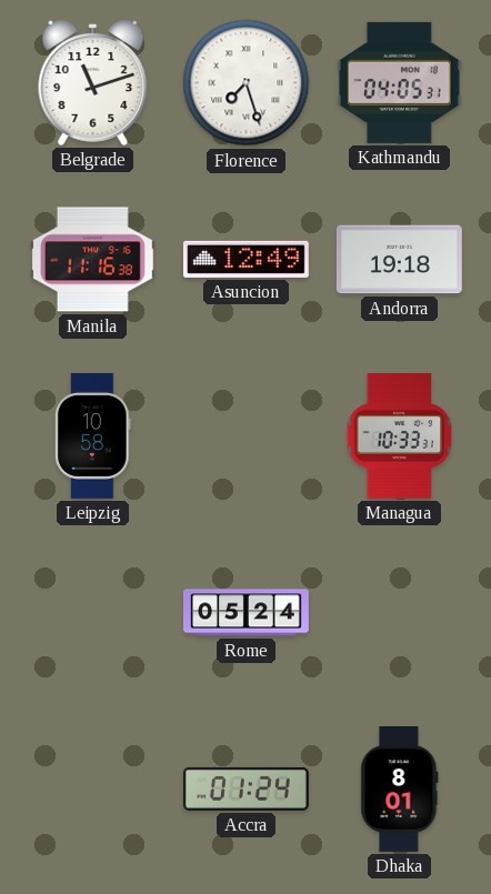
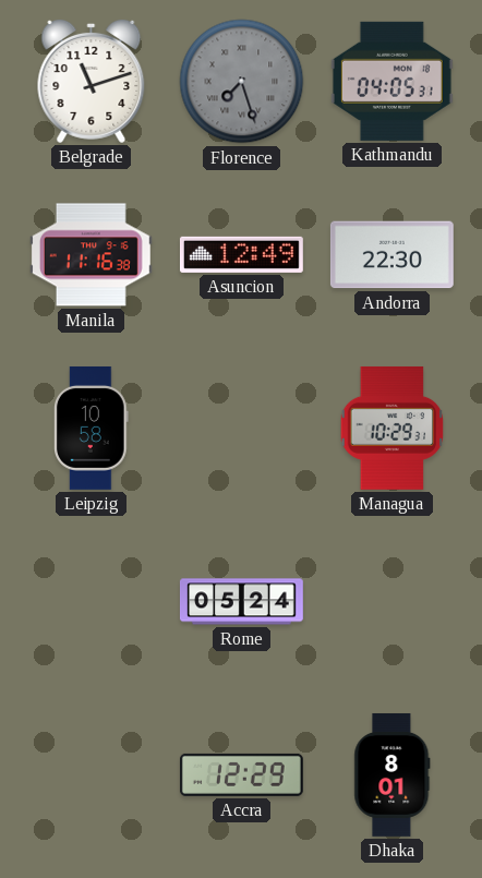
Florence dial: white -> grey (242, 82)
Andorra: 19:18 -> 22:30 (391, 255)
Managua: 10:33 -> 10:29 (393, 428)
Accra: 01:24 -> 12:29 (241, 774)
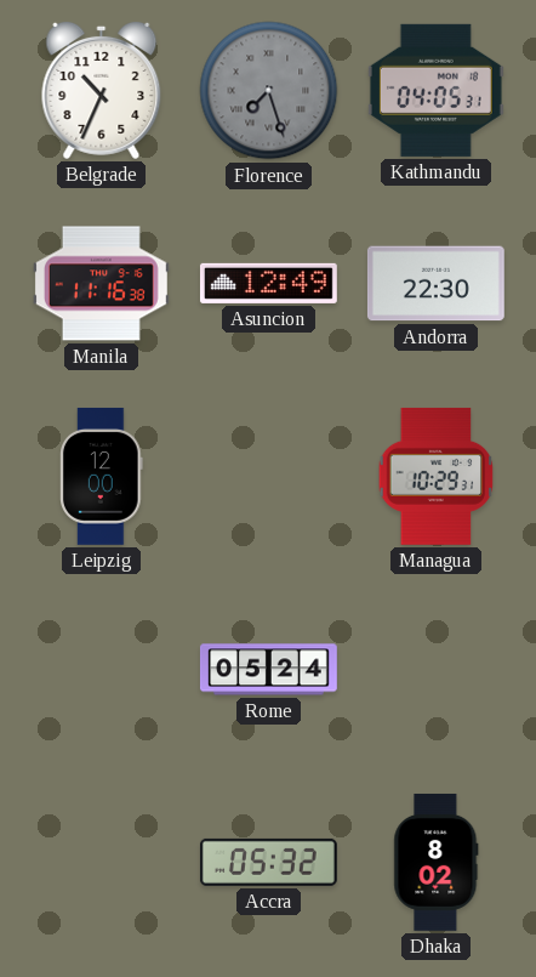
Belgrade: 11:12 -> 10:34 (102, 90)
Leipzig: 10:58 -> 12:00 (102, 476)
Accra: 12:29 -> 05:32 (268, 862)
Dhaka: 8:01 -> 8:02 (437, 862)
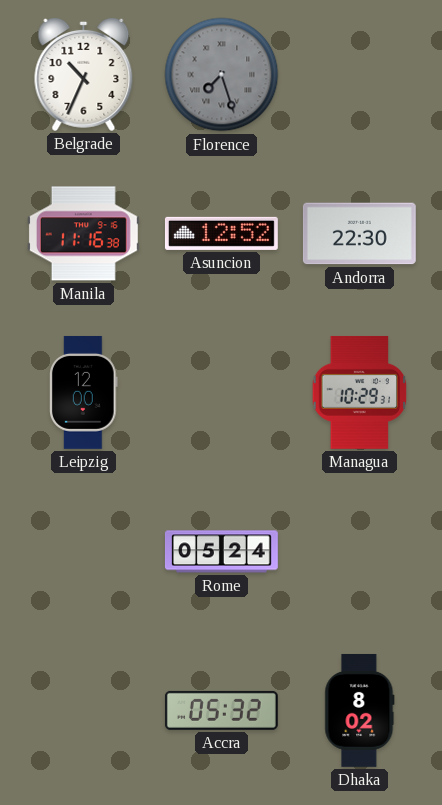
Kathmandu: 04:05 -> none (435, 90)
Asuncion: 12:49 -> 12:52 (221, 233)
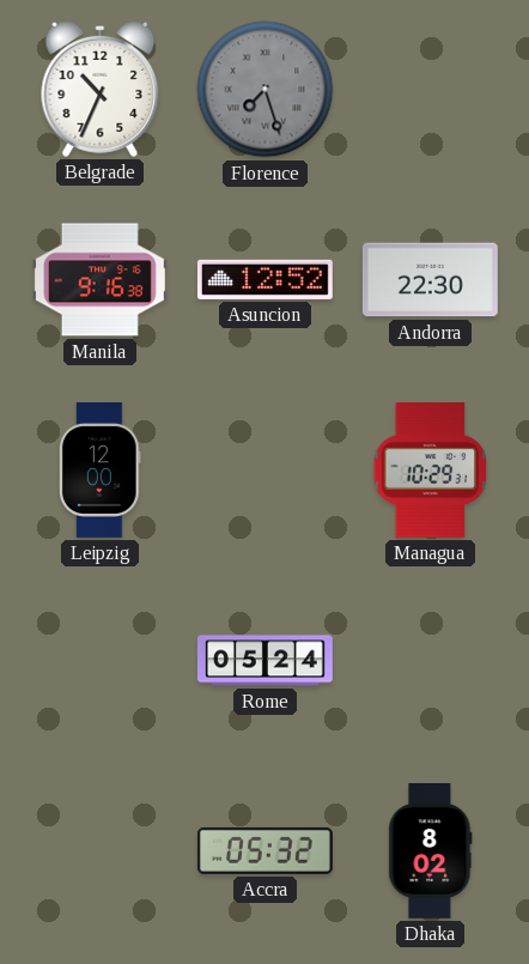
Manila: 11:16 -> 9:16 (99, 280)
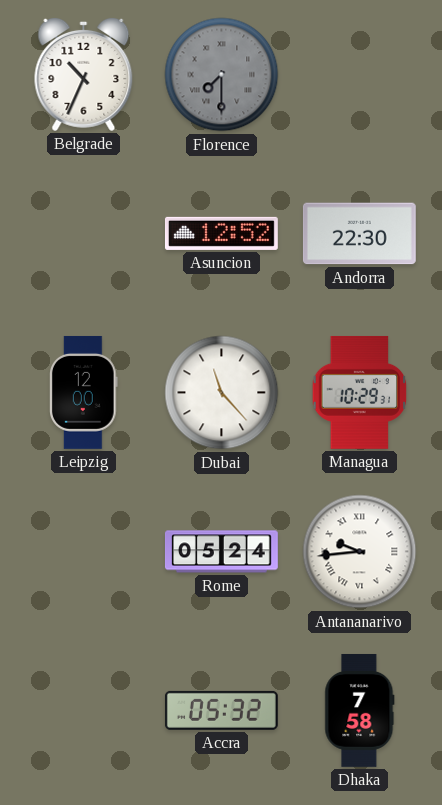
Florence: 7:27 -> 7:30 (222, 75)
Manila: 9:16 -> none (99, 280)
Dubai: none -> 11:23 (222, 393)
Antananarivo: none -> 9:44 (360, 552)
Dhaka: 8:02 -> 7:58 (360, 710)
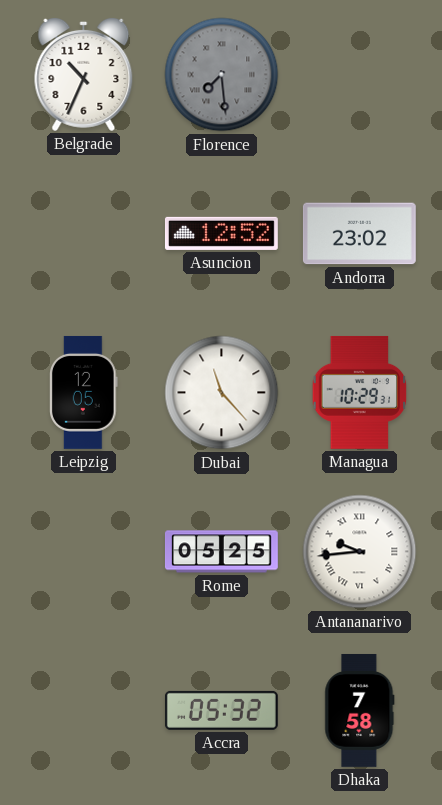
Florence: 7:30 -> 7:29 (222, 75)
Andorra: 22:30 -> 23:02 (359, 234)
Leipzig: 12:00 -> 12:05 (84, 392)
Rome: 05:24 -> 05:25 (221, 552)
